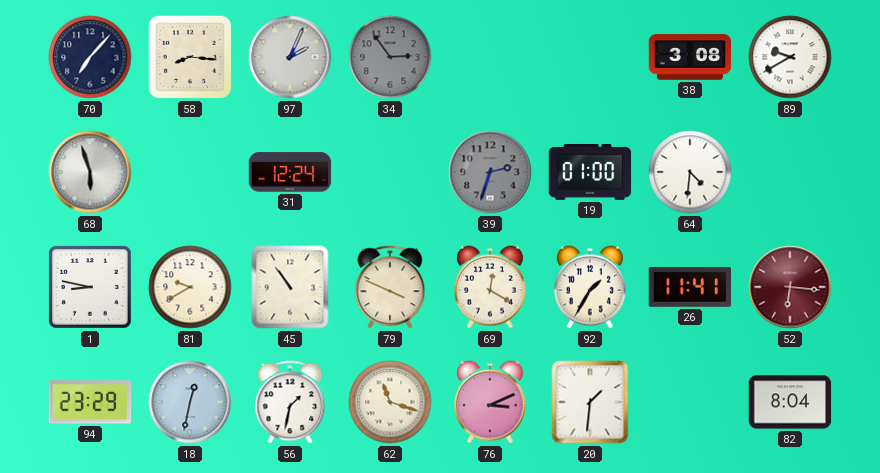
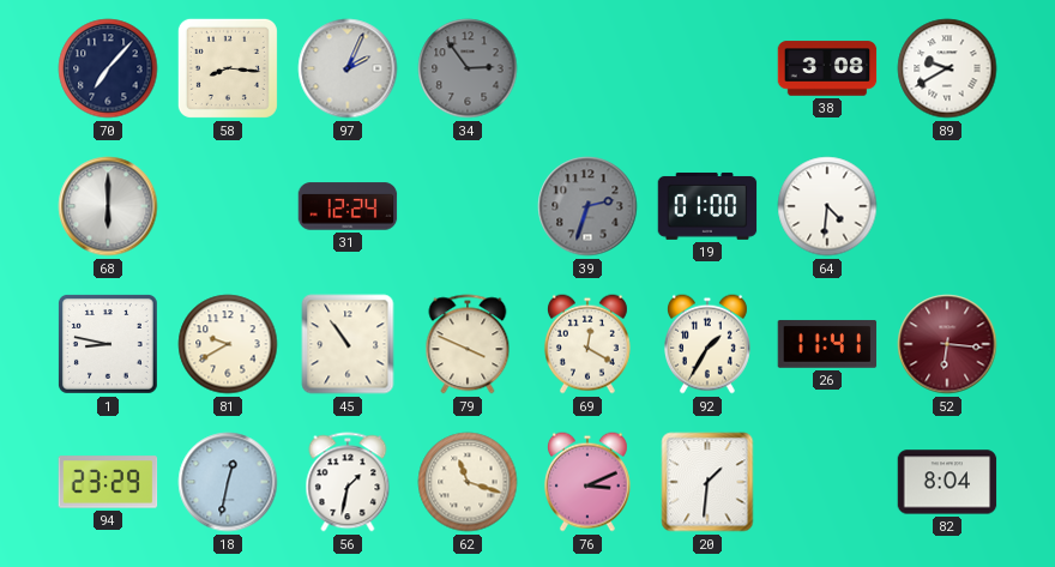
68: 5:57 -> 6:00 (108, 206)
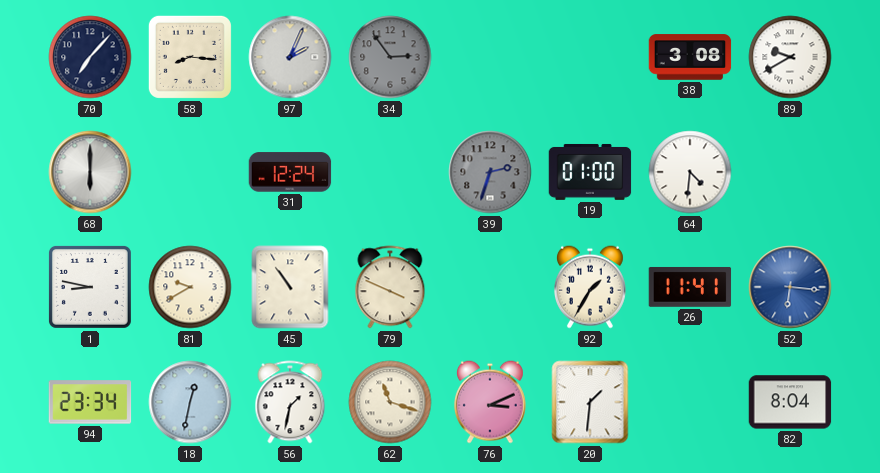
69: 12:20 -> none (587, 344)
52 dial: burgundy -> blue (790, 287)
94: 23:29 -> 23:34 (90, 402)
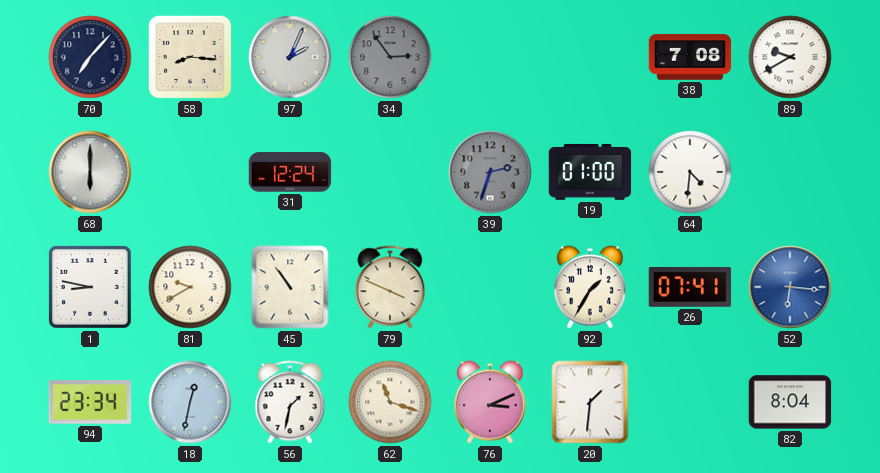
38: 3:08 -> 7:08 (690, 57)
26: 11:41 -> 07:41 (690, 287)
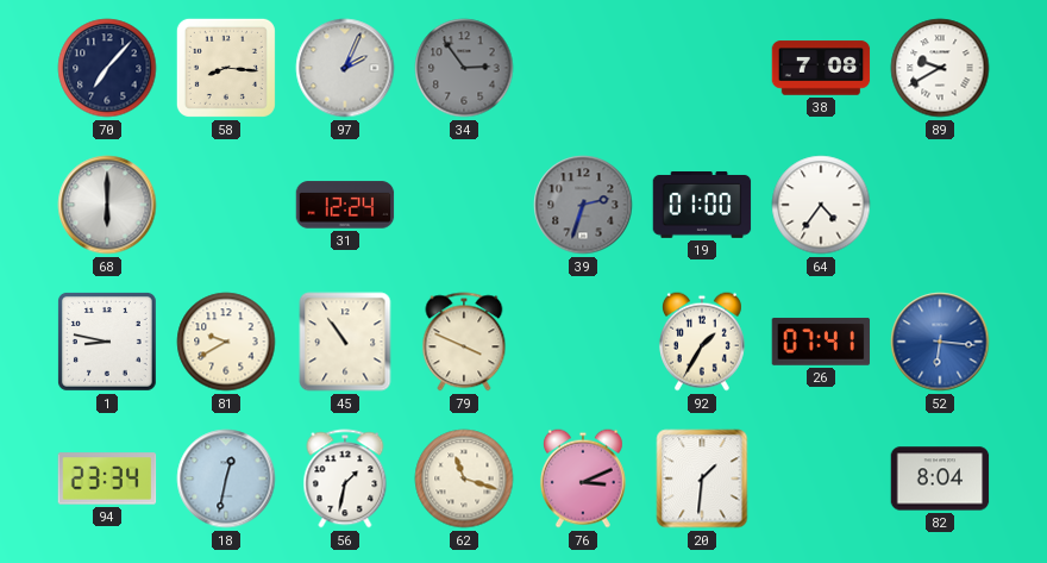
64: 4:31 -> 4:36 (821, 205)
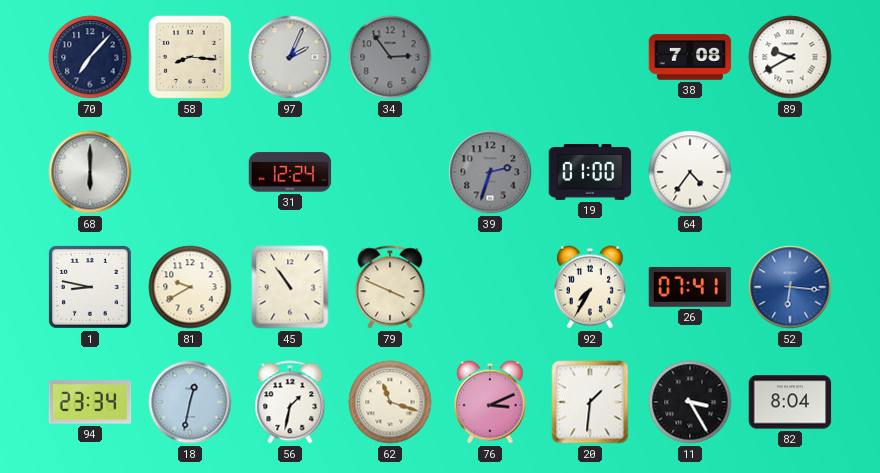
92: 1:35 -> 7:35 (590, 287)
11: none -> 3:25 (690, 402)
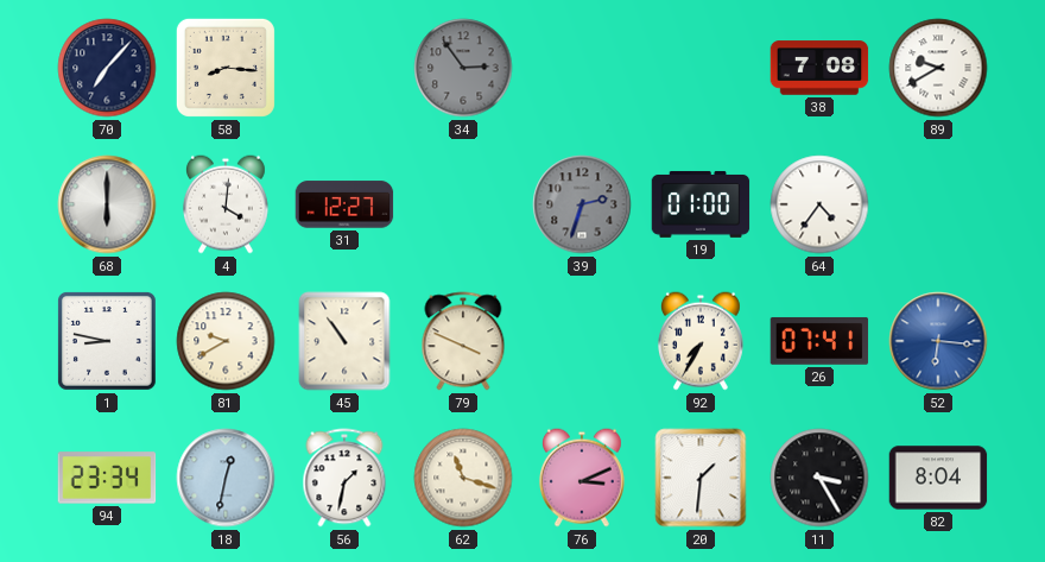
97: 2:04 -> none (290, 57)
4: none -> 4:01 (226, 204)
31: 12:24 -> 12:27 (344, 204)
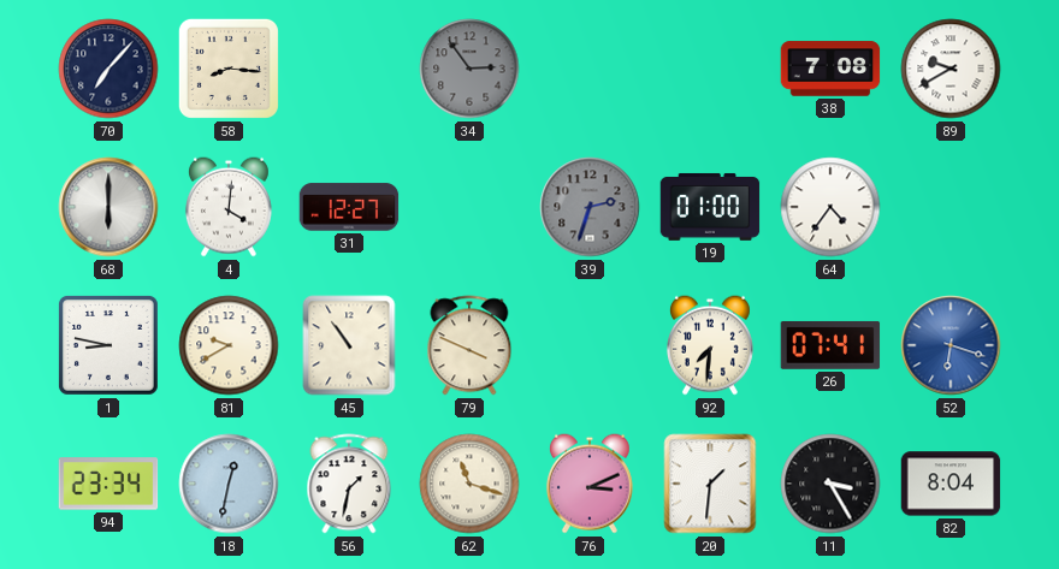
92: 7:35 -> 7:31 (710, 345)
52: 6:16 -> 6:18 (951, 345)
